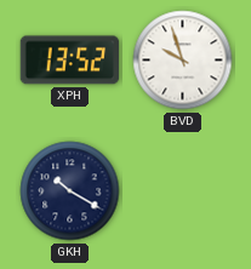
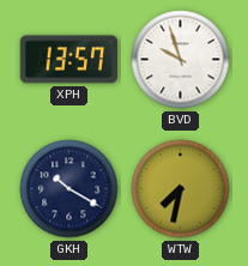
XPH: 13:52 -> 13:57 (69, 60)
WTW: none -> 7:32 (181, 189)
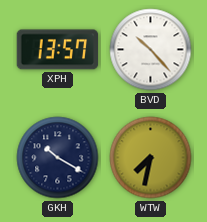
BVD: 9:57 -> 10:23 (151, 50)
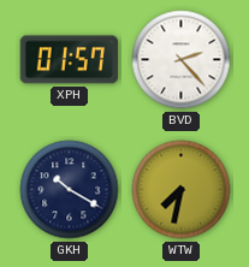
XPH: 13:57 -> 01:57 (70, 60)
BVD: 10:23 -> 2:23 (182, 60)
